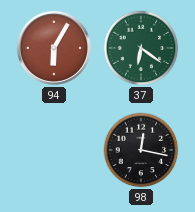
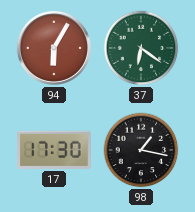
17: none -> 17:30 (55, 150)
98: 12:17 -> 1:17 (141, 150)
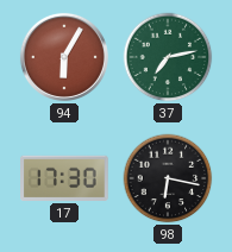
37: 6:21 -> 7:13 (168, 57)
98: 1:17 -> 6:17 (168, 178)
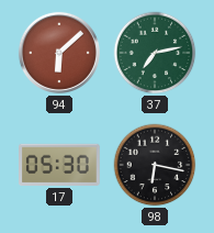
94: 6:05 -> 6:08 (59, 53)
17: 17:30 -> 05:30 (60, 165)
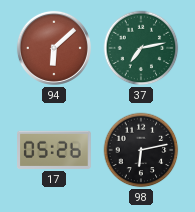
17: 05:30 -> 05:26 (55, 150)
98: 6:17 -> 6:13 (141, 150)
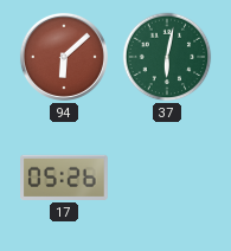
37: 7:13 -> 6:02 (167, 57)
98: 6:13 -> none (141, 150)
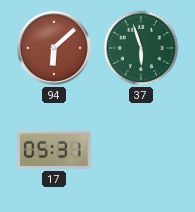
37: 6:02 -> 5:57 (141, 48)
17: 05:26 -> 05:31 (55, 150)
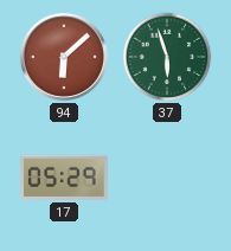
17: 05:31 -> 05:29 (65, 178)
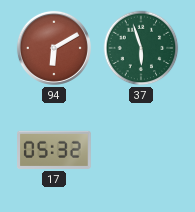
94: 6:08 -> 6:10 (54, 48)
17: 05:29 -> 05:32 (55, 150)
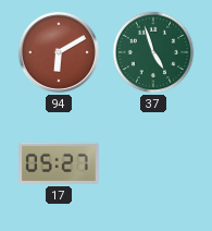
37: 5:57 -> 4:57 (153, 52)
17: 05:32 -> 05:27 (60, 163)
